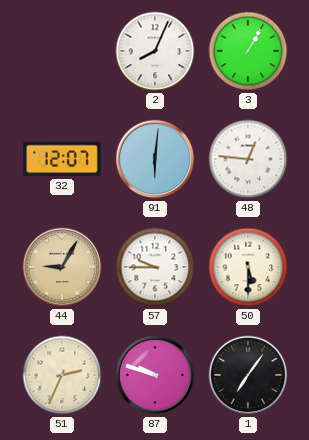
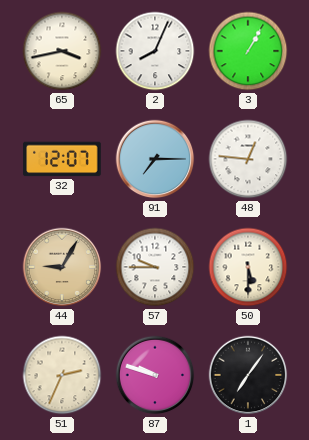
65: none -> 3:43 (62, 51)
91: 6:01 -> 7:15 (155, 159)
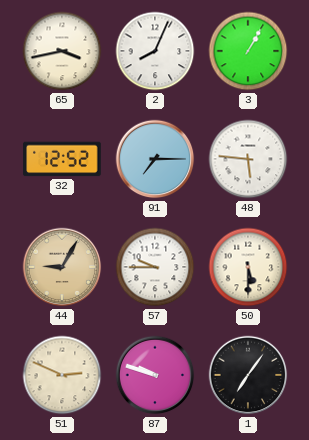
32: 12:07 -> 12:52 (62, 159)
48: 12:46 -> 5:46 (248, 159)
51: 2:34 -> 2:49 (62, 375)
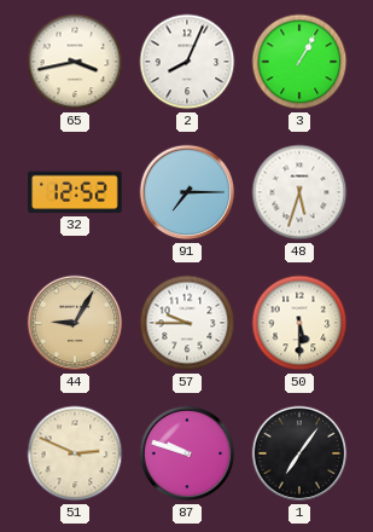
48: 5:46 -> 5:33 (299, 192)
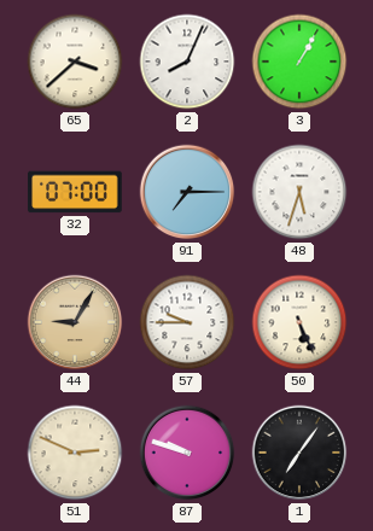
65: 3:43 -> 3:38 (75, 62)
32: 12:52 -> 07:00 (75, 192)
50: 5:30 -> 5:26 (299, 322)
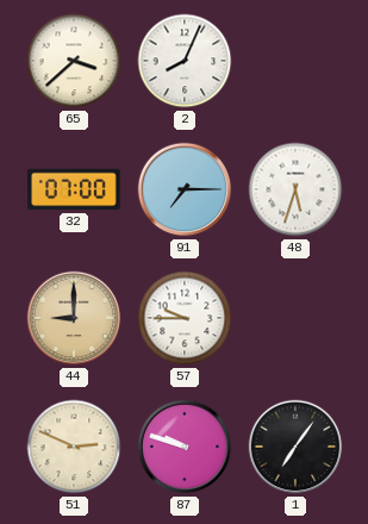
3: 1:05 -> none (299, 62)
44: 9:05 -> 9:00 (74, 318)
50: 5:26 -> none (299, 322)
